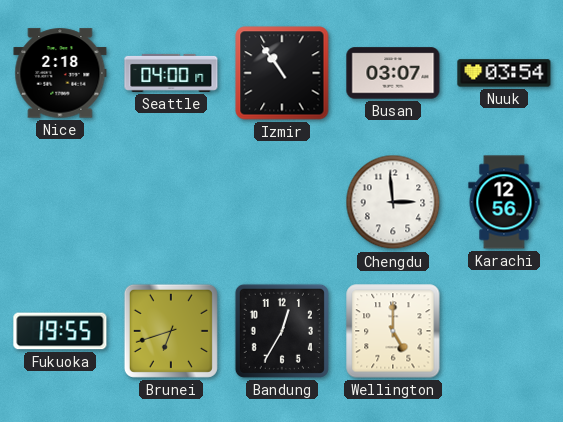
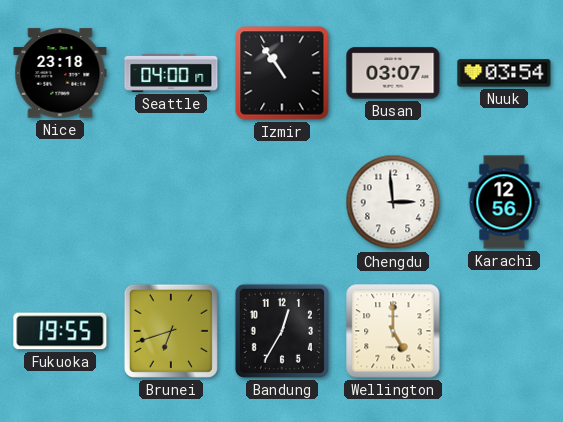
Nice: 2:18 -> 23:18 (60, 73)
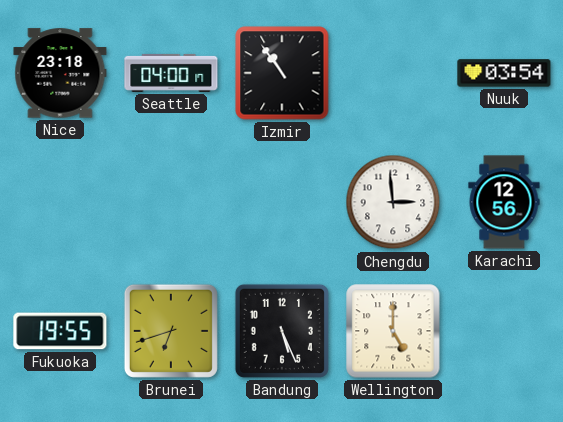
Busan: 03:07 -> none (393, 73)
Bandung: 12:35 -> 5:26 (282, 331)
